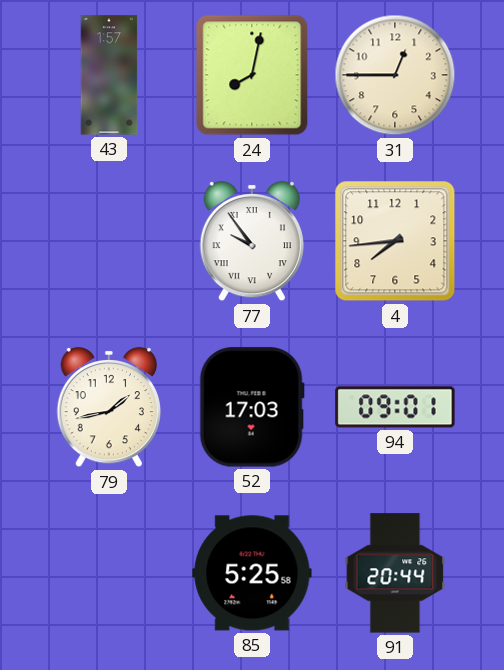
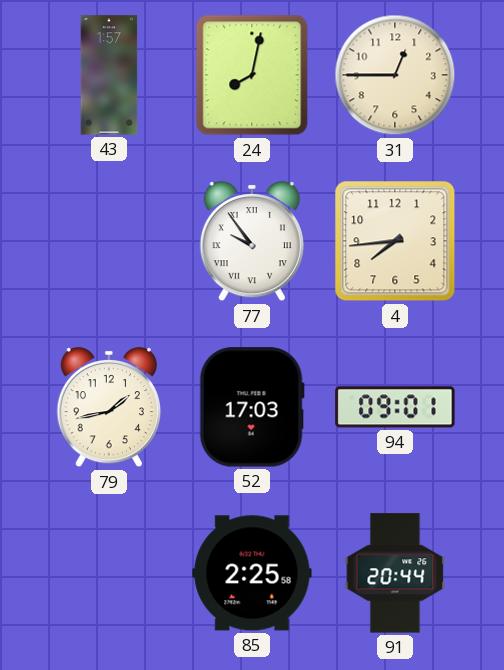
85: 5:25 -> 2:25 (252, 573)
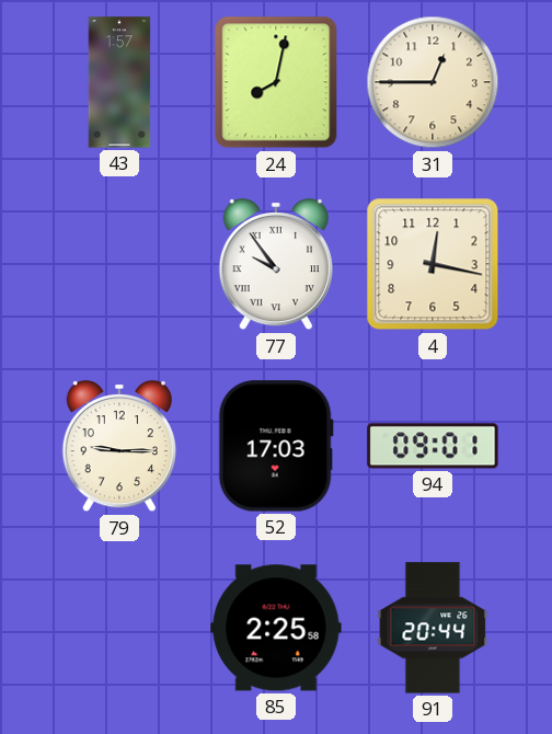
4: 7:44 -> 12:17 (433, 264)
79: 1:43 -> 9:15 (118, 446)
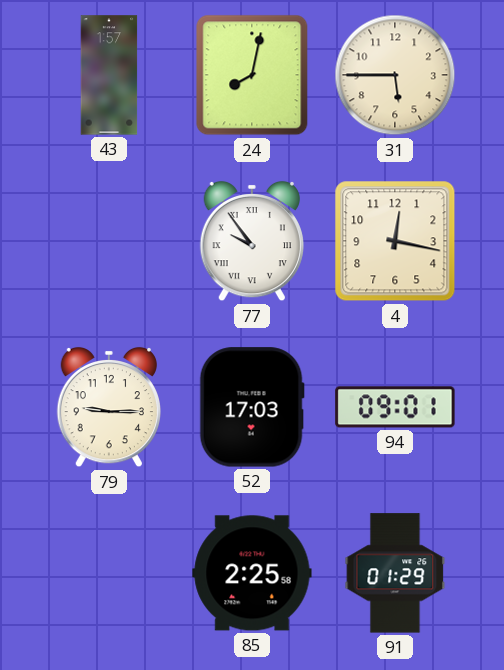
31: 12:45 -> 5:45 (395, 75)
91: 20:44 -> 01:29 (395, 573)
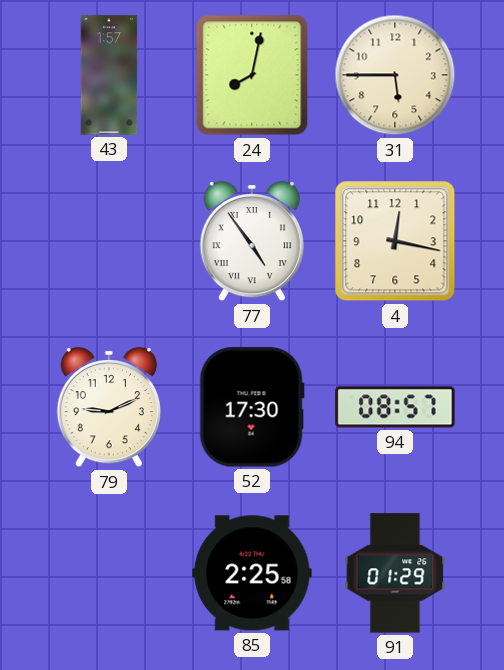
77: 9:54 -> 4:54 (251, 241)
79: 9:15 -> 9:11 (108, 407)
52: 17:03 -> 17:30 (252, 407)
94: 09:01 -> 08:57 (395, 407)
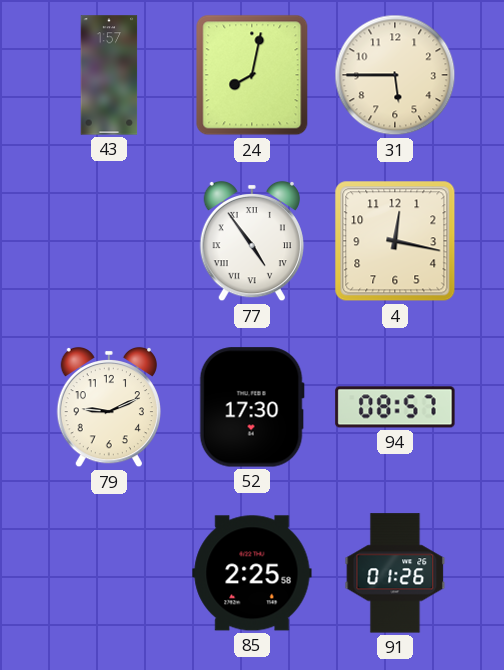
91: 01:29 -> 01:26 (395, 573)
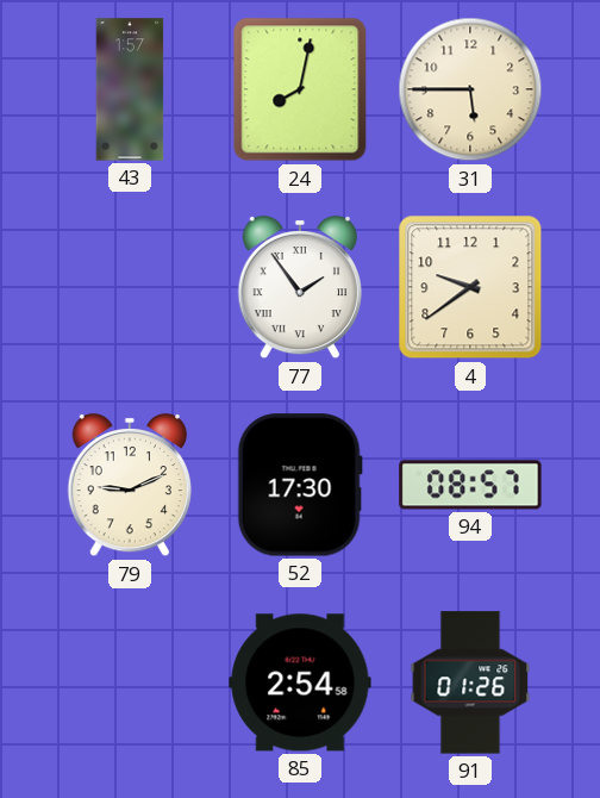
77: 4:54 -> 1:54 (299, 287)
4: 12:17 -> 9:39 (470, 287)
85: 2:25 -> 2:54 (300, 682)
